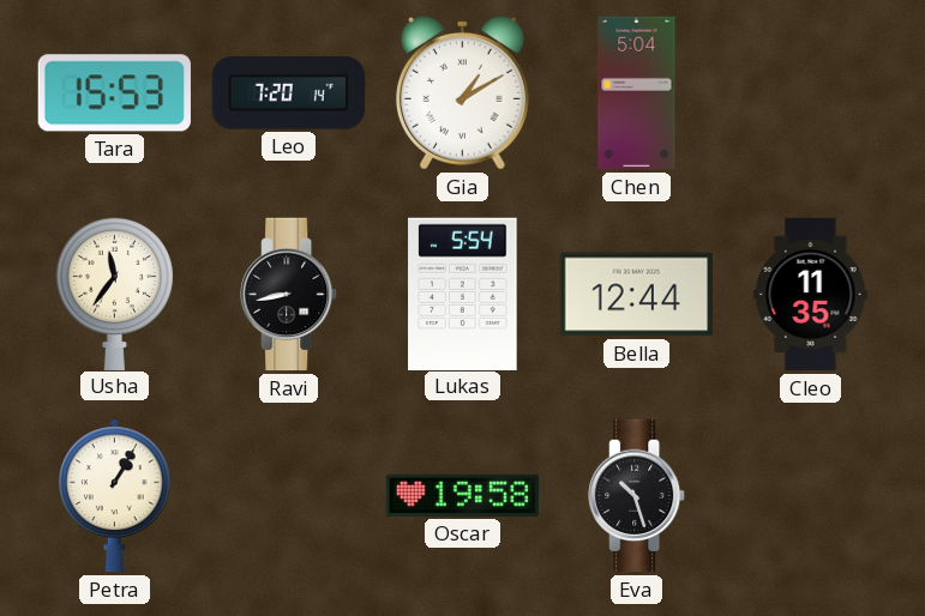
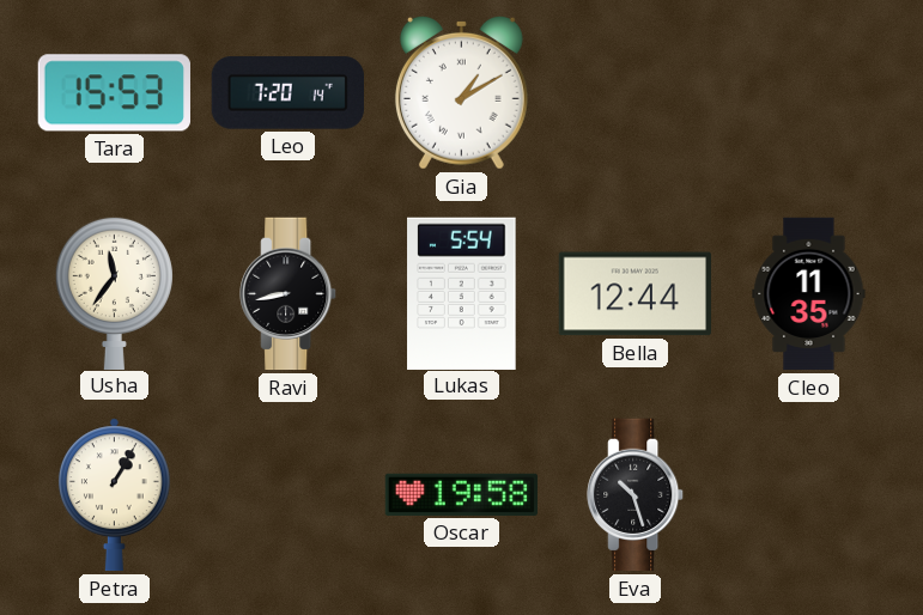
Chen: 5:04 -> none (637, 93)
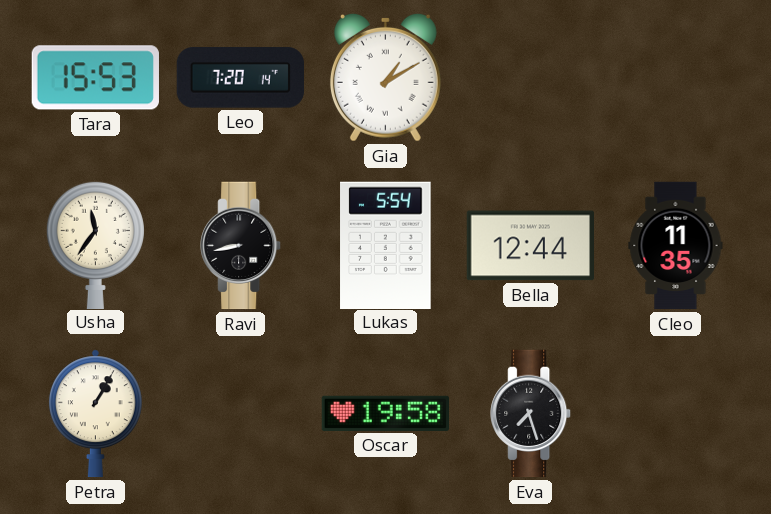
Eva: 10:27 -> 7:27 (531, 414)
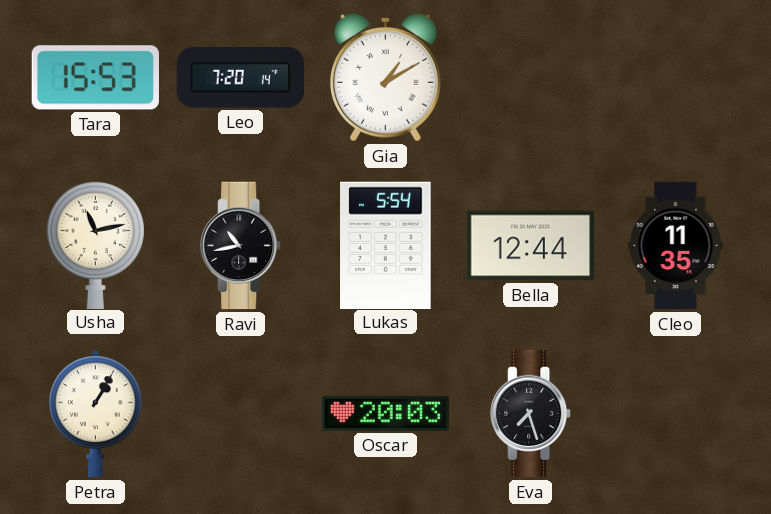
Usha: 11:36 -> 11:13 (95, 244)
Ravi: 8:43 -> 10:43 (241, 246)
Oscar: 19:58 -> 20:03 (385, 413)
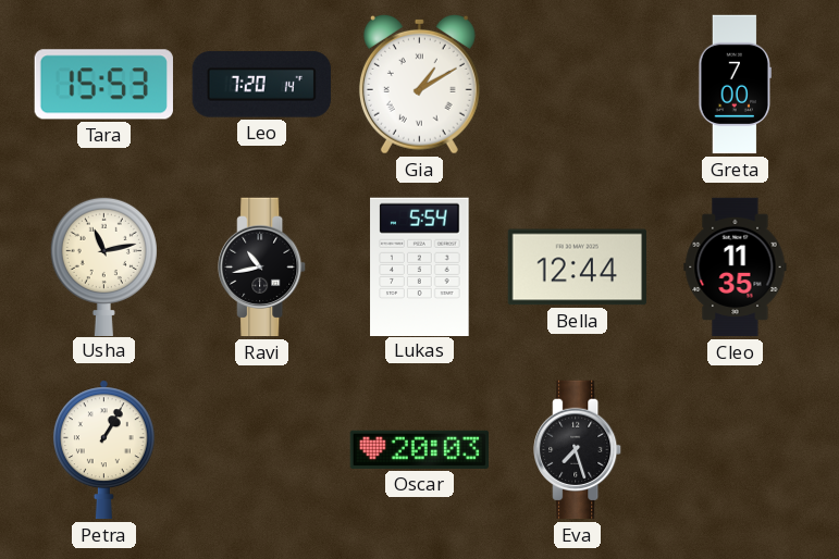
Greta: none -> 7:00 (736, 85)
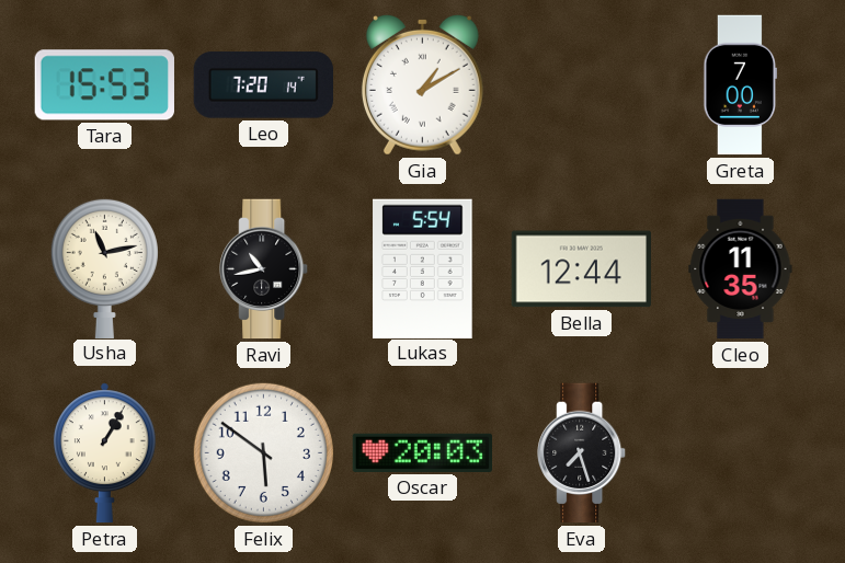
Felix: none -> 5:51 (263, 452)
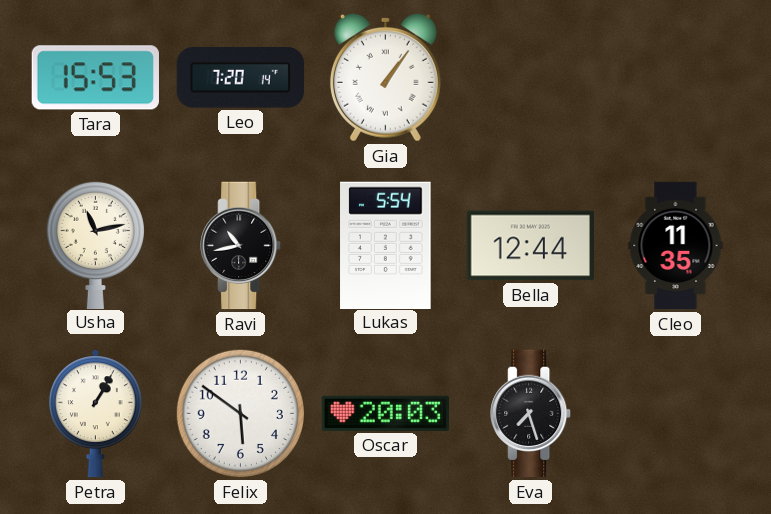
Gia: 1:10 -> 1:06 (385, 77)
Greta: 7:00 -> none (741, 85)
